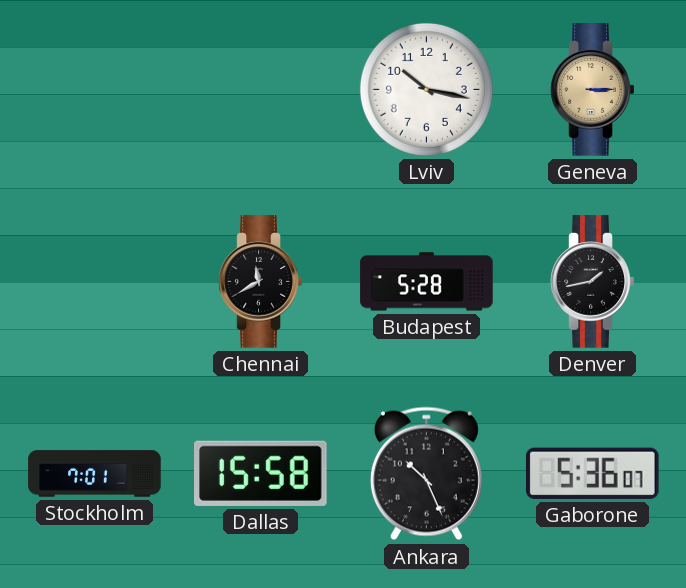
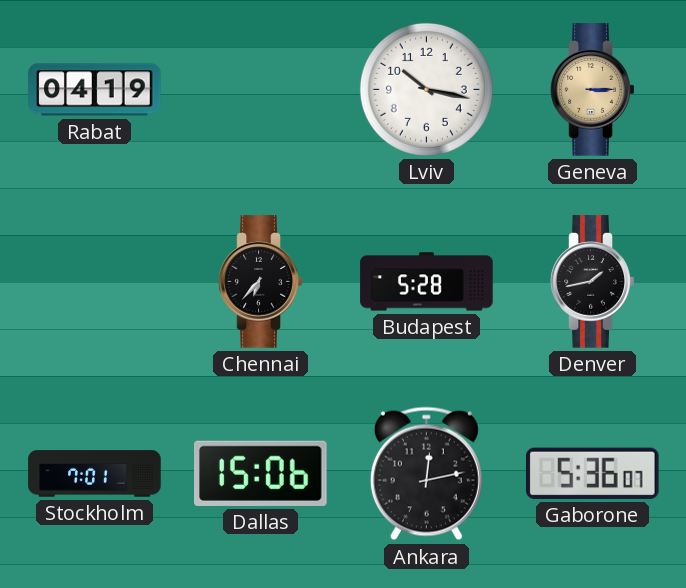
Rabat: none -> 04:19 (95, 90)
Chennai: 11:40 -> 6:37 (261, 282)
Dallas: 15:58 -> 15:06 (261, 473)
Ankara: 10:26 -> 12:13 (426, 474)
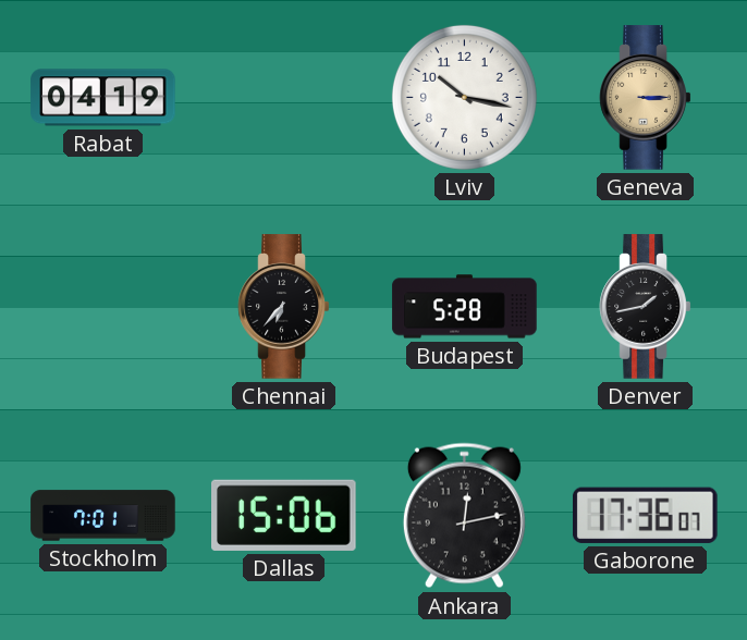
Gaborone: 5:36 -> 17:36 (645, 515)
